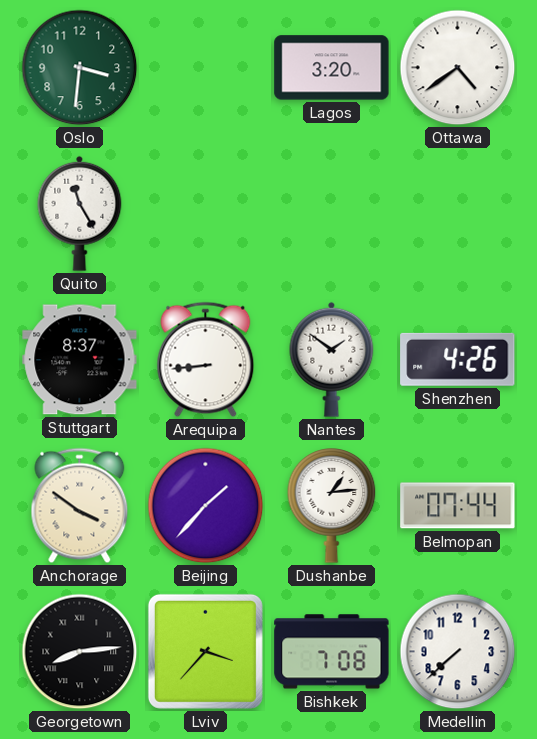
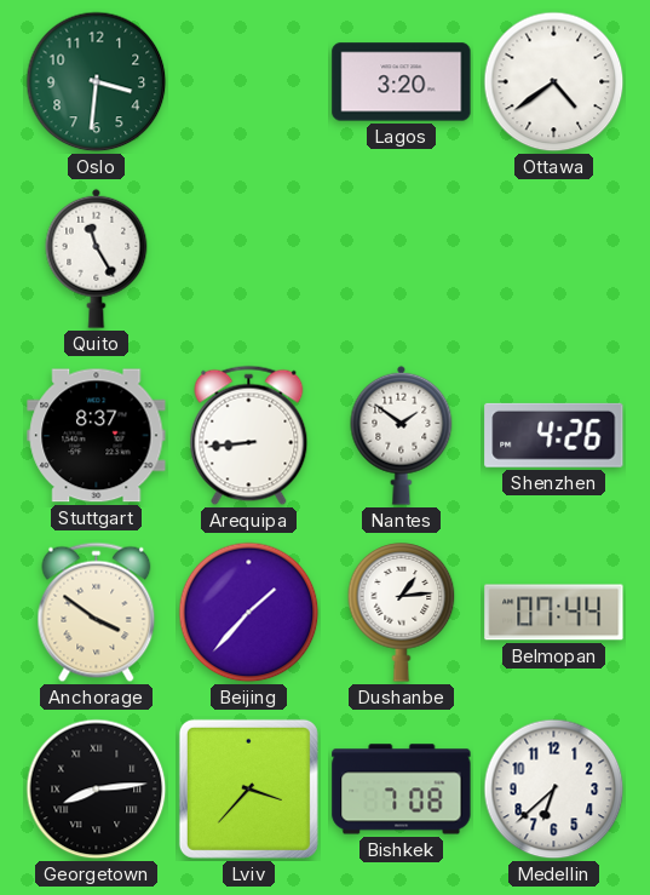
Medellin: 7:38 -> 6:38 (554, 790)
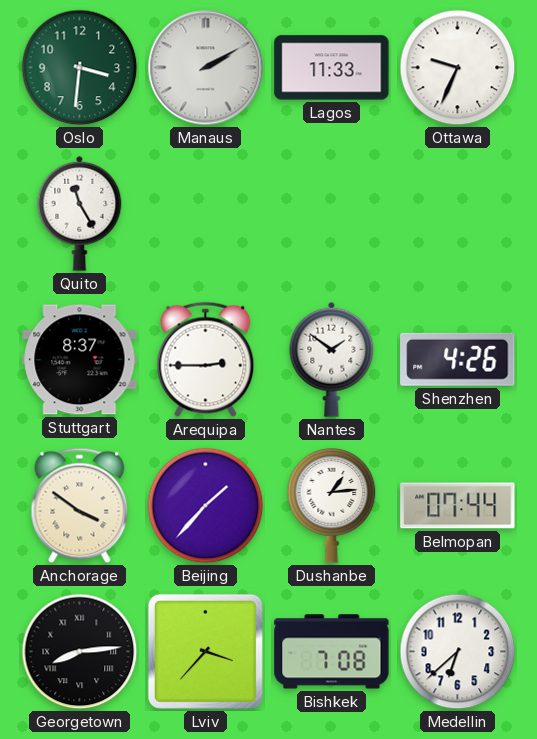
Manaus: none -> 2:10 (206, 68)
Lagos: 3:20 -> 11:33 (332, 68)
Ottawa: 4:39 -> 9:34 (458, 68)
Arequipa: 8:44 -> 2:45 (206, 360)
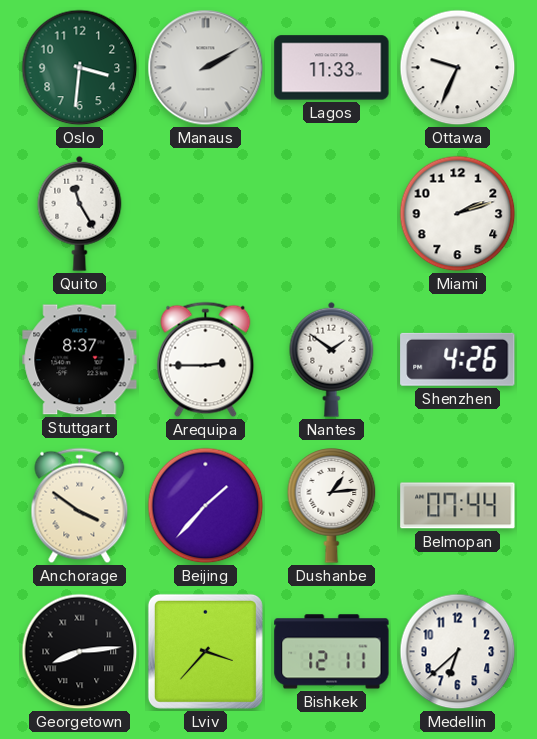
Miami: none -> 2:12 (458, 214)
Bishkek: 7:08 -> 12:11 (332, 652)
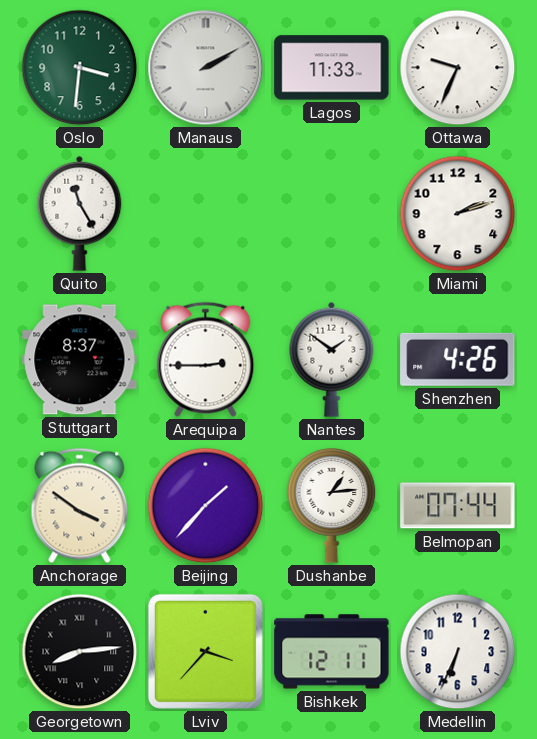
Medellin: 6:38 -> 6:34 (458, 652)
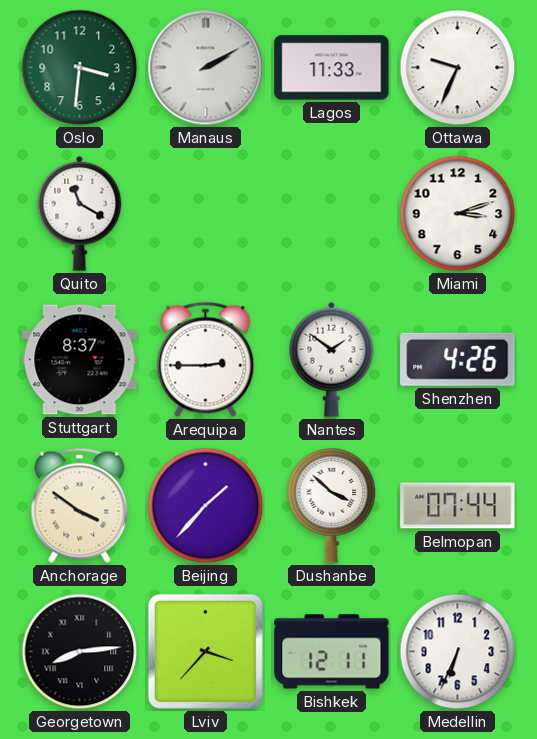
Quito: 11:25 -> 11:20 (80, 213)
Miami: 2:12 -> 3:12 (458, 214)
Dushanbe: 1:14 -> 3:52 (332, 506)
